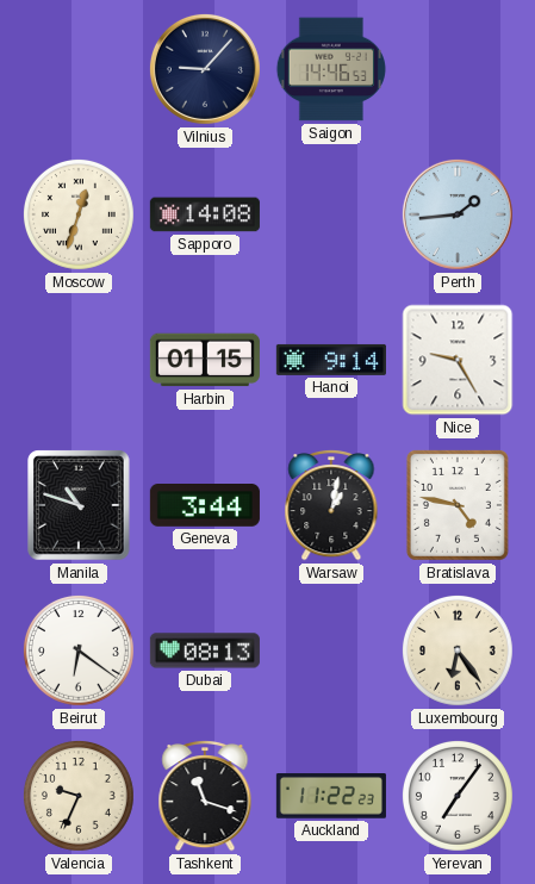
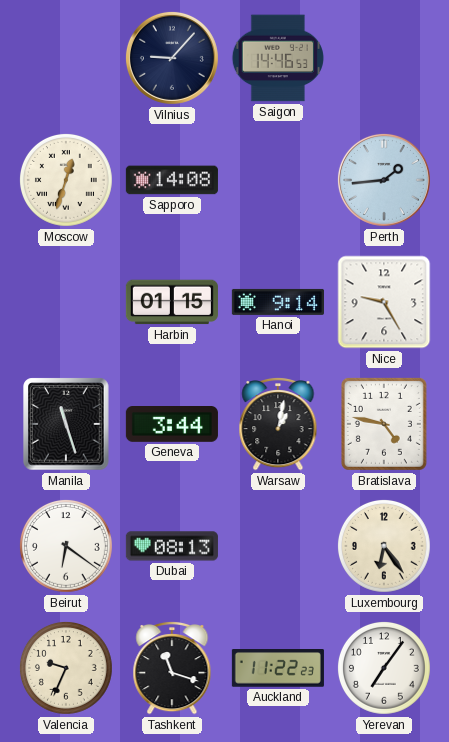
Manila: 10:48 -> 11:27 (66, 424)
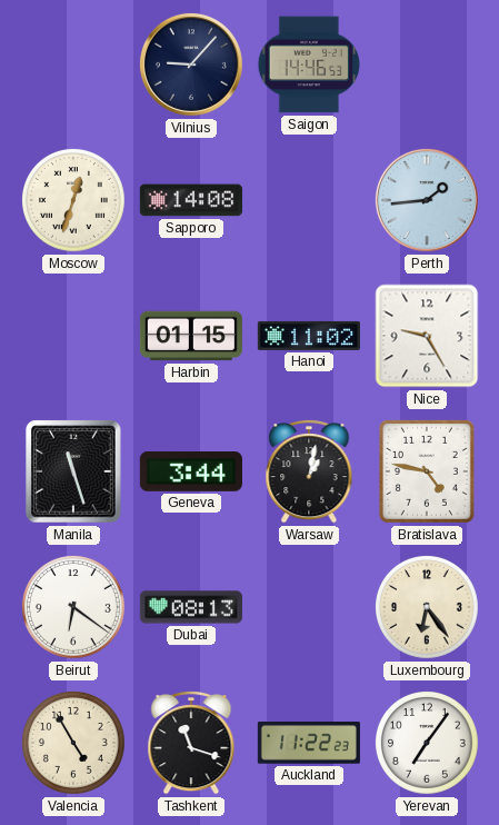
Hanoi: 9:14 -> 11:02 (309, 336)
Valencia: 9:34 -> 4:55 (74, 744)
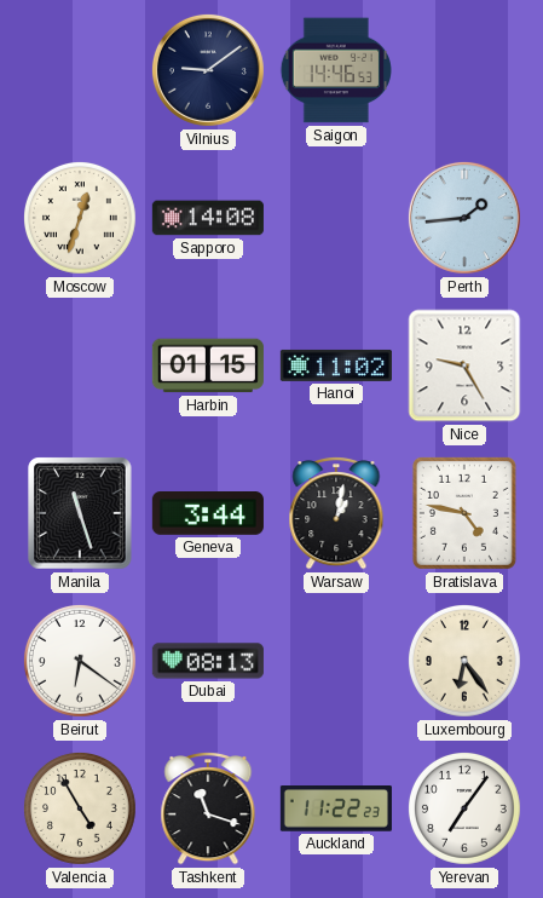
Vilnius: 9:07 -> 9:09 (208, 70)
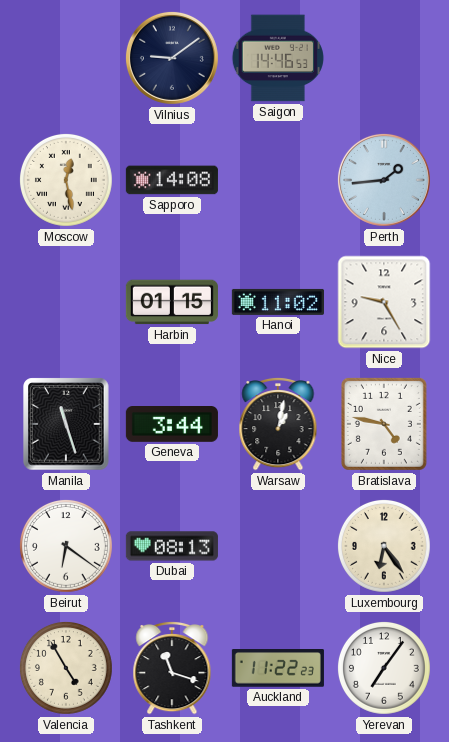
Moscow: 12:33 -> 12:28 (67, 181)
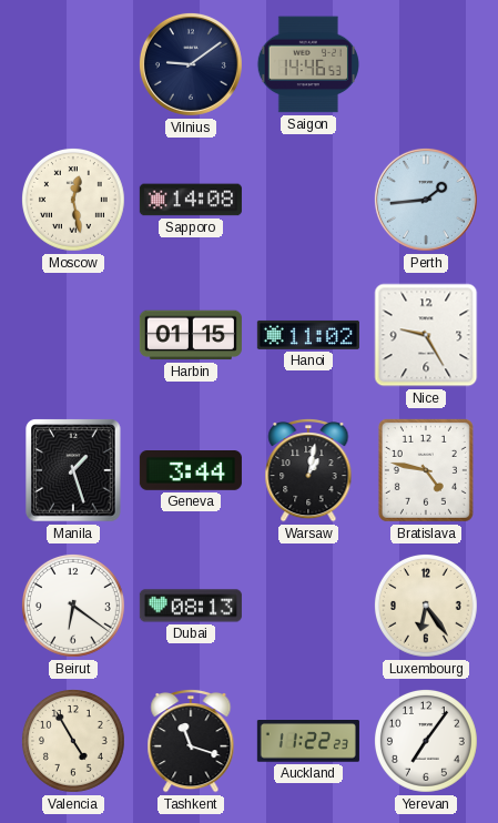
Manila: 11:27 -> 1:27 (73, 470)
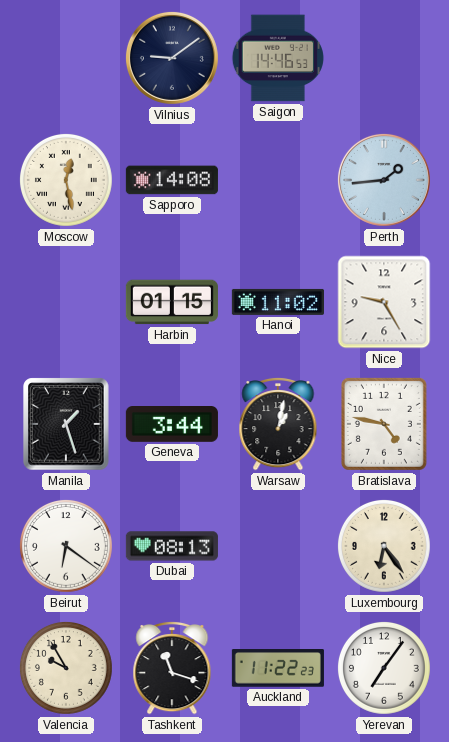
Valencia: 4:55 -> 9:55 (67, 669)
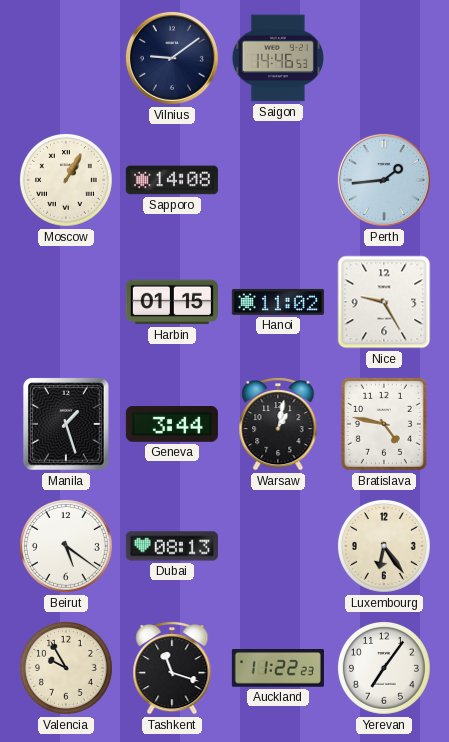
Moscow: 12:28 -> 1:05 (67, 181)
Beirut: 6:21 -> 5:21 (67, 547)
